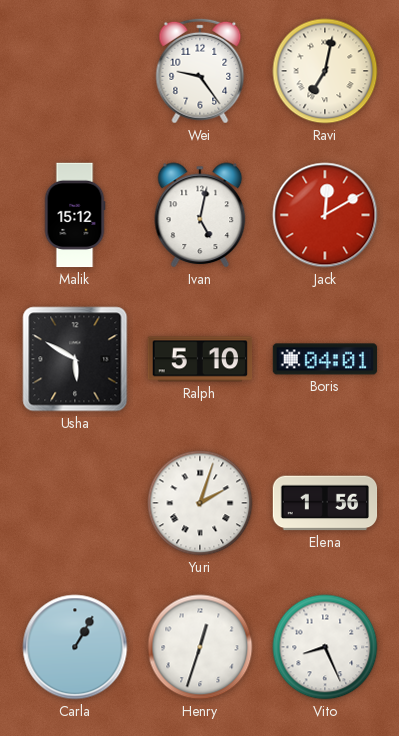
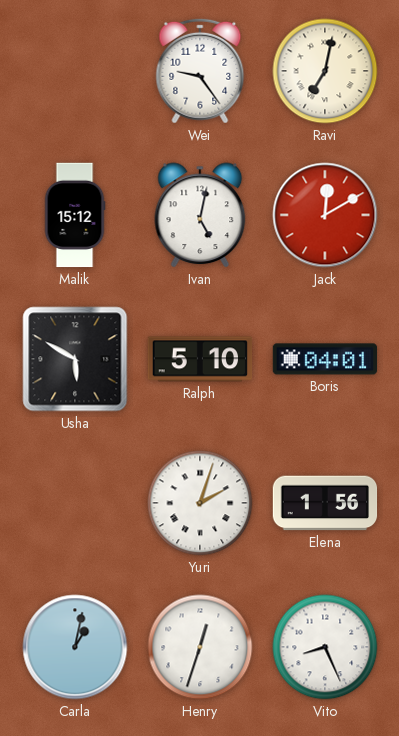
Carla: 1:05 -> 1:02 (75, 647)
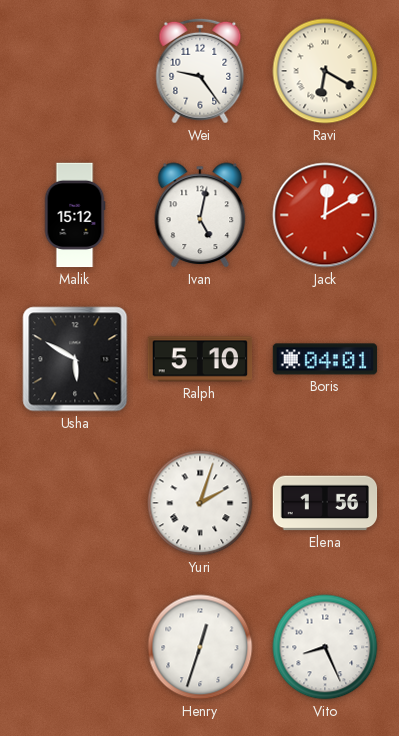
Ravi: 7:02 -> 6:20 (325, 71)
Carla: 1:02 -> none (75, 647)
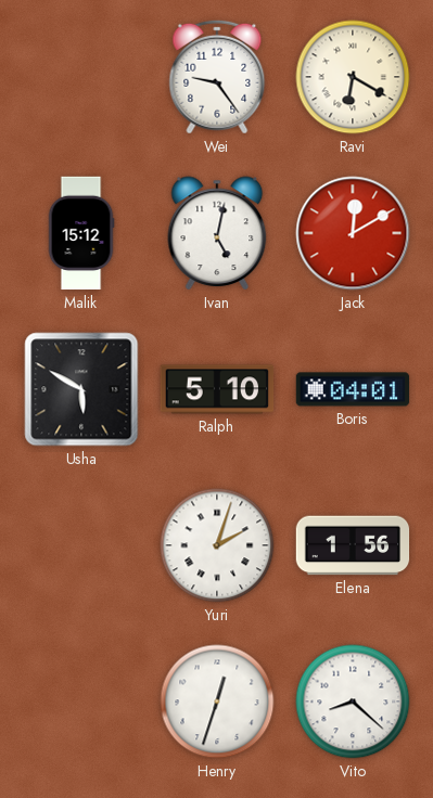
Vito: 8:26 -> 8:22 (353, 702)
